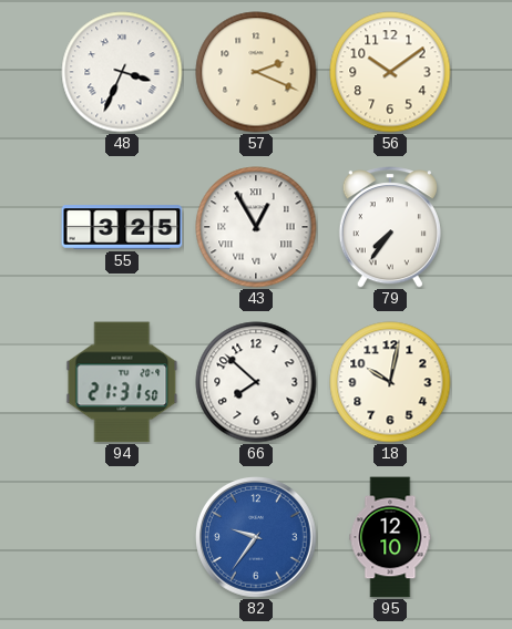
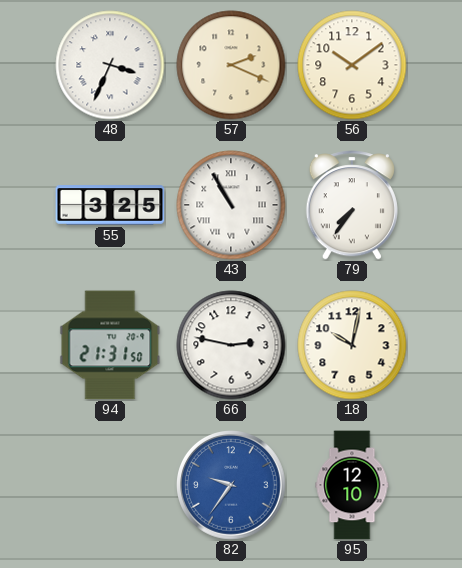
43: 12:55 -> 10:55 (231, 205)
66: 7:52 -> 2:47 (231, 345)
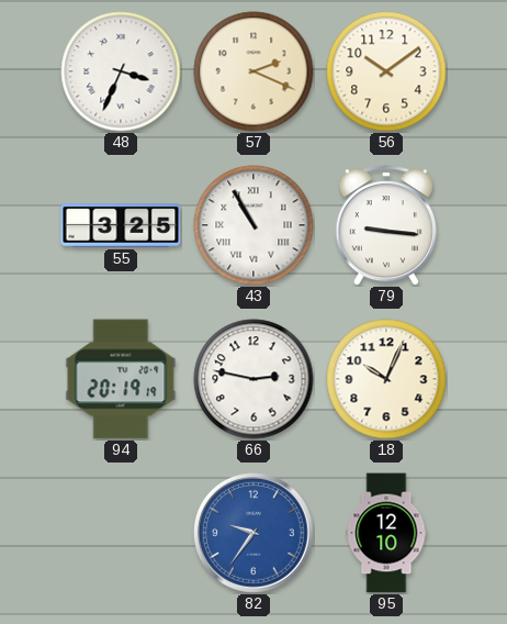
79: 7:36 -> 9:16 (386, 225)
94: 21:31 -> 20:19 (121, 379)
18: 10:02 -> 10:04 (386, 379)
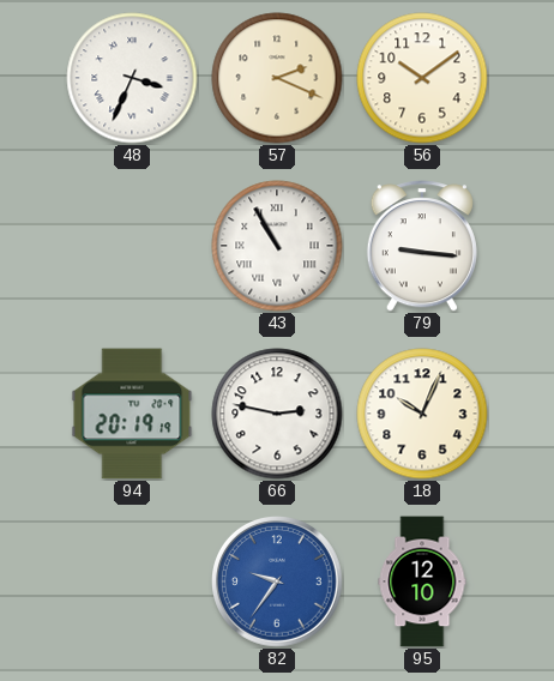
55: 3:25 -> none (121, 225)
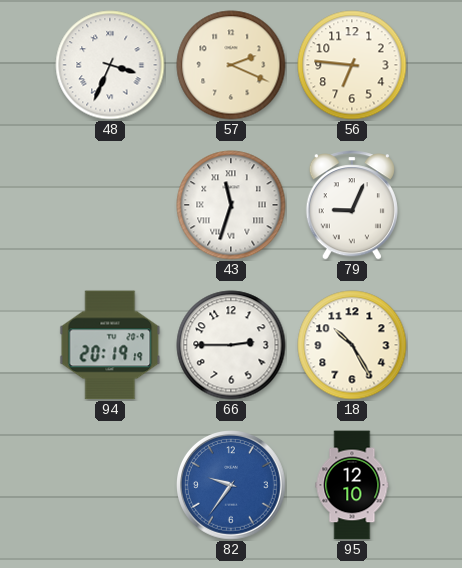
56: 10:09 -> 6:46 (352, 65)
43: 10:55 -> 11:33 (231, 205)
79: 9:16 -> 9:04 (352, 205)
66: 2:47 -> 2:45 (231, 345)
18: 10:04 -> 10:25 (352, 345)
